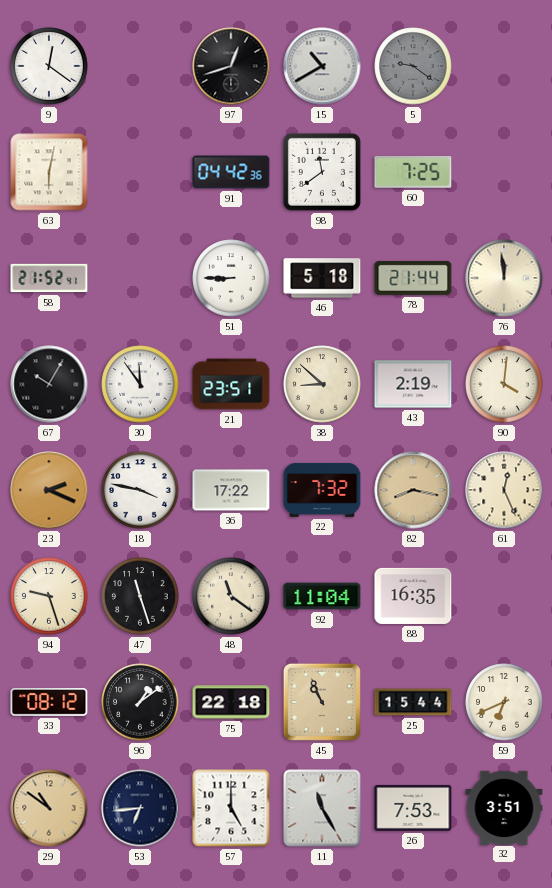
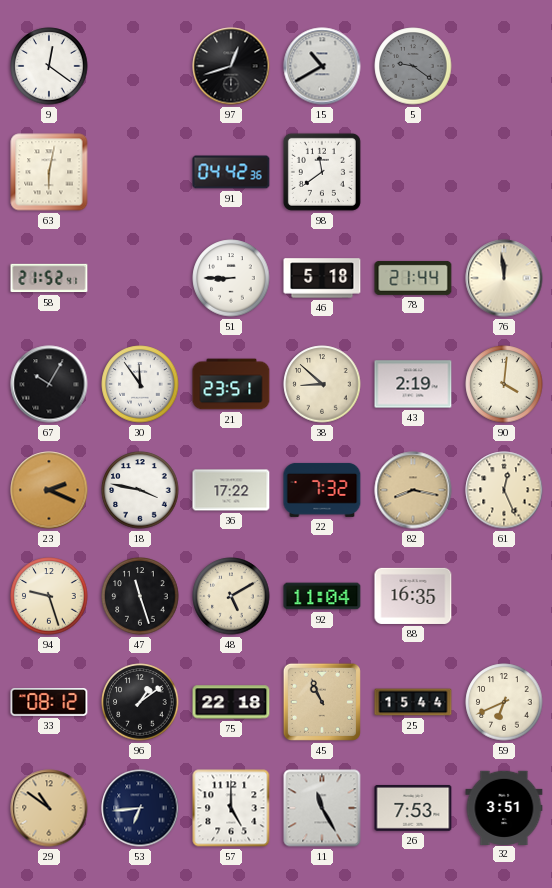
60: 7:25 -> none (413, 172)
48: 11:21 -> 5:10 (231, 596)
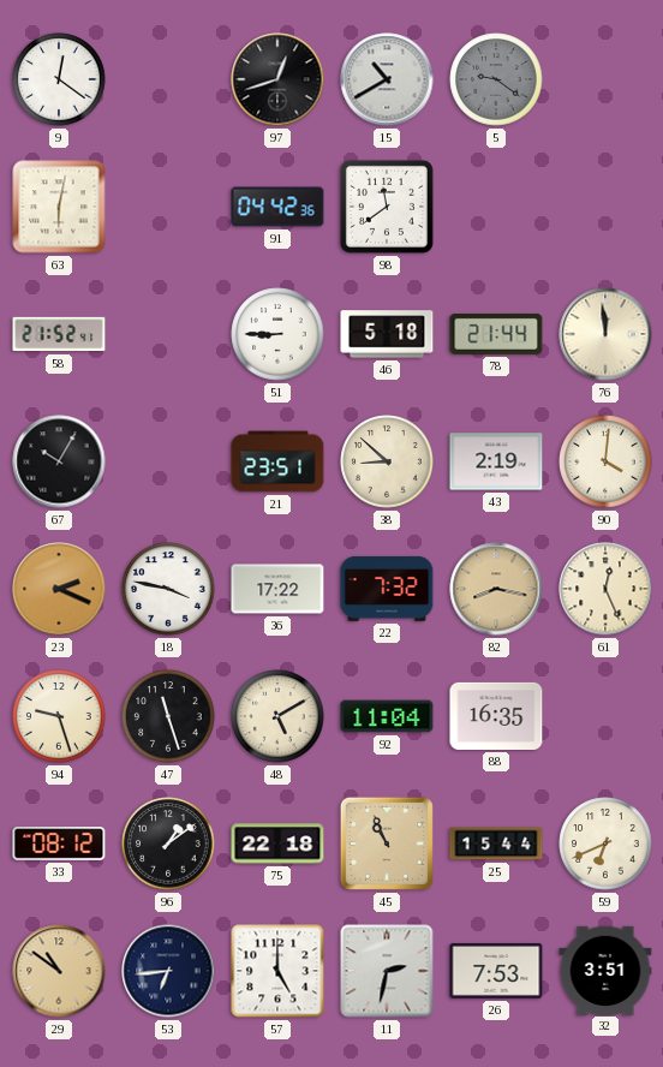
30: 11:54 -> none (140, 384)
11: 11:25 -> 2:32 (387, 971)
